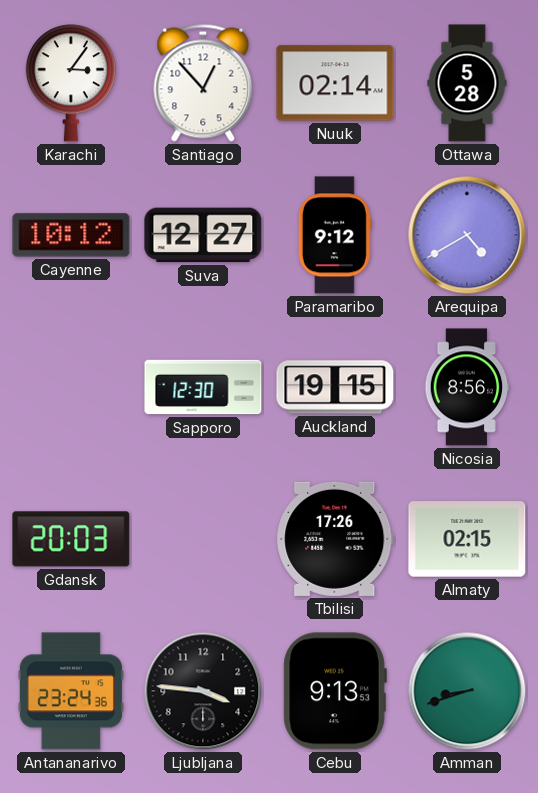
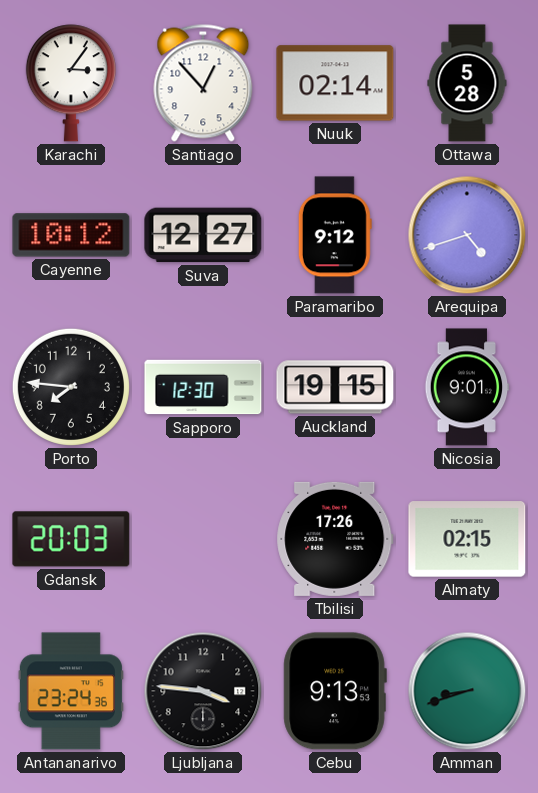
Arequipa: 4:40 -> 4:42 (467, 235)
Porto: none -> 7:46 (71, 387)
Nicosia: 8:56 -> 9:01 (467, 387)
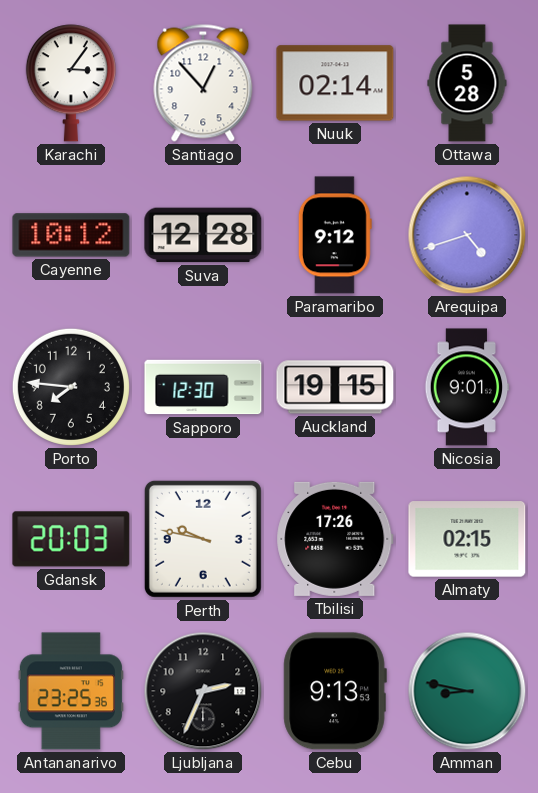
Suva: 12:27 -> 12:28 (203, 235)
Perth: none -> 9:47 (203, 539)
Antananarivo: 23:24 -> 23:25 (71, 691)
Ljubljana: 3:46 -> 2:34 (203, 691)
Amman: 8:42 -> 8:47 (467, 691)
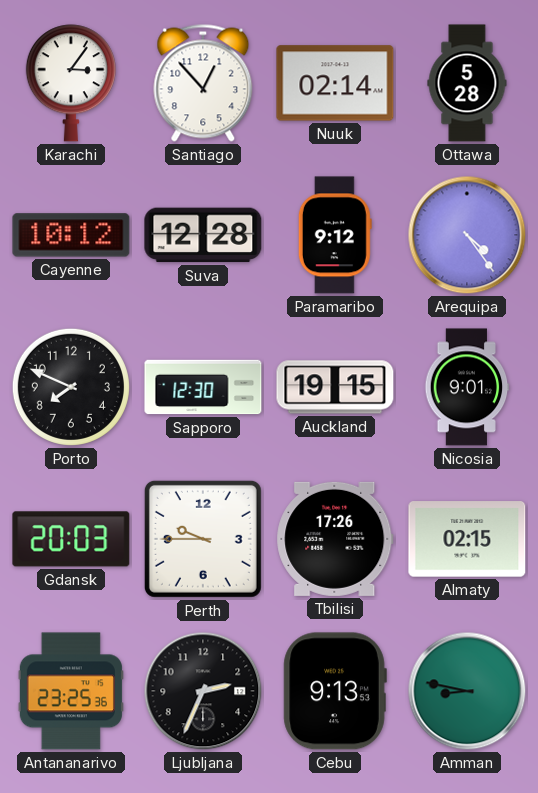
Arequipa: 4:42 -> 4:24 (467, 235)
Porto: 7:46 -> 7:49 (71, 387)
Perth: 9:47 -> 9:45 (203, 539)
